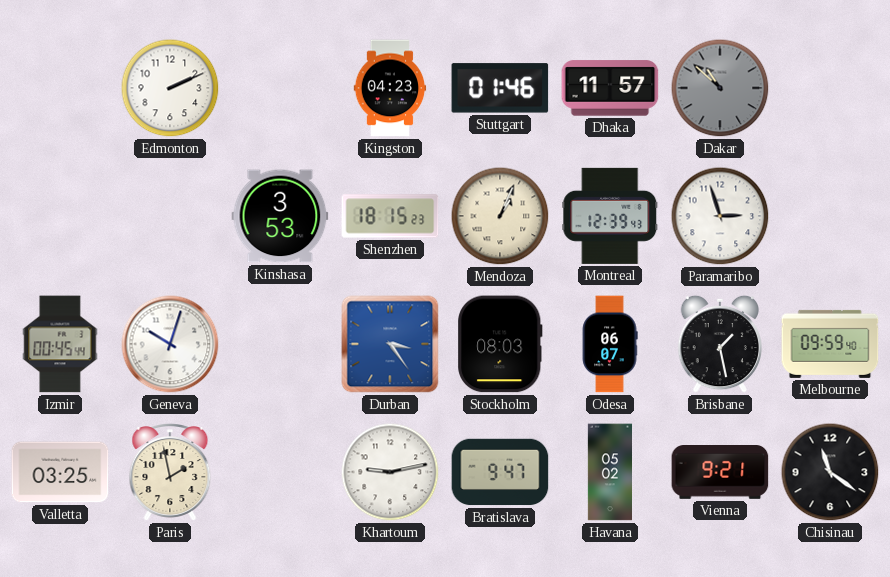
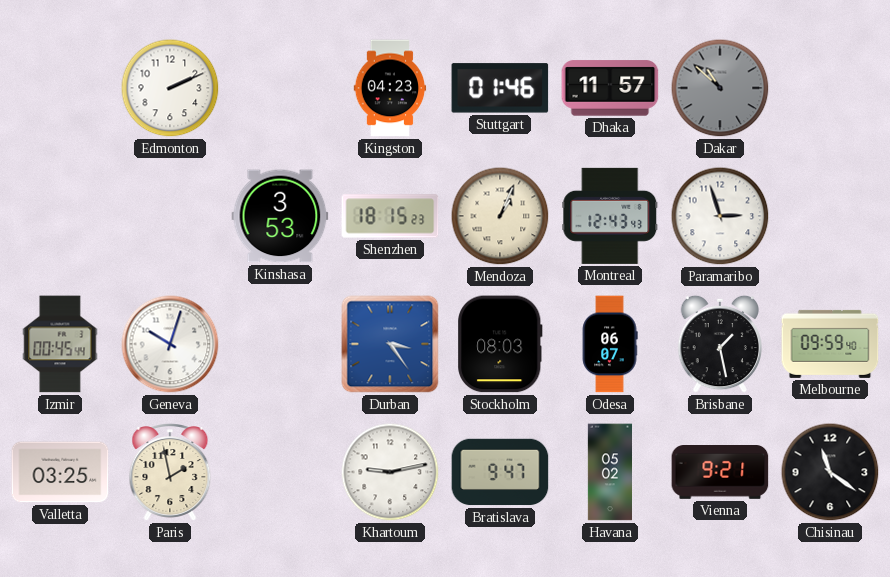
Montreal: 12:39 -> 12:43 (610, 216)
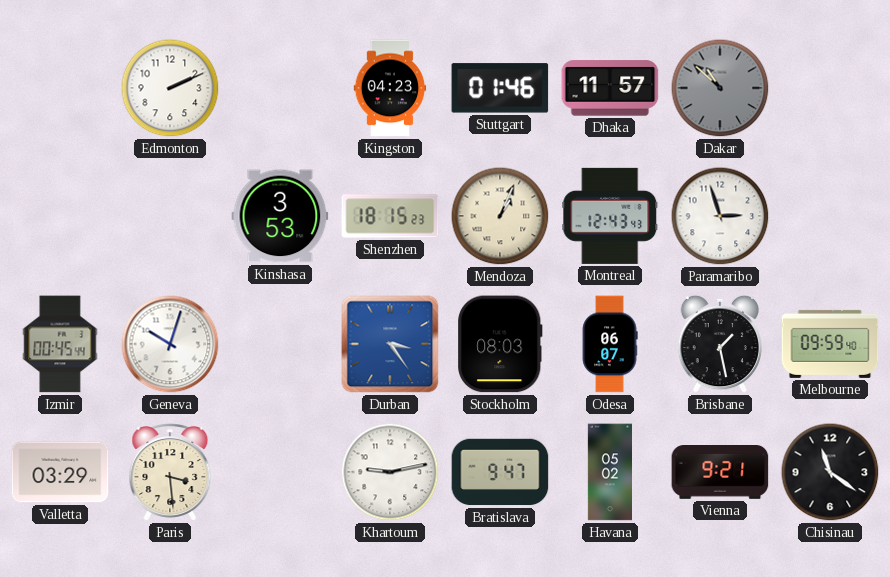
Valletta: 03:25 -> 03:29 (60, 472)
Paris: 1:58 -> 3:29 (170, 473)
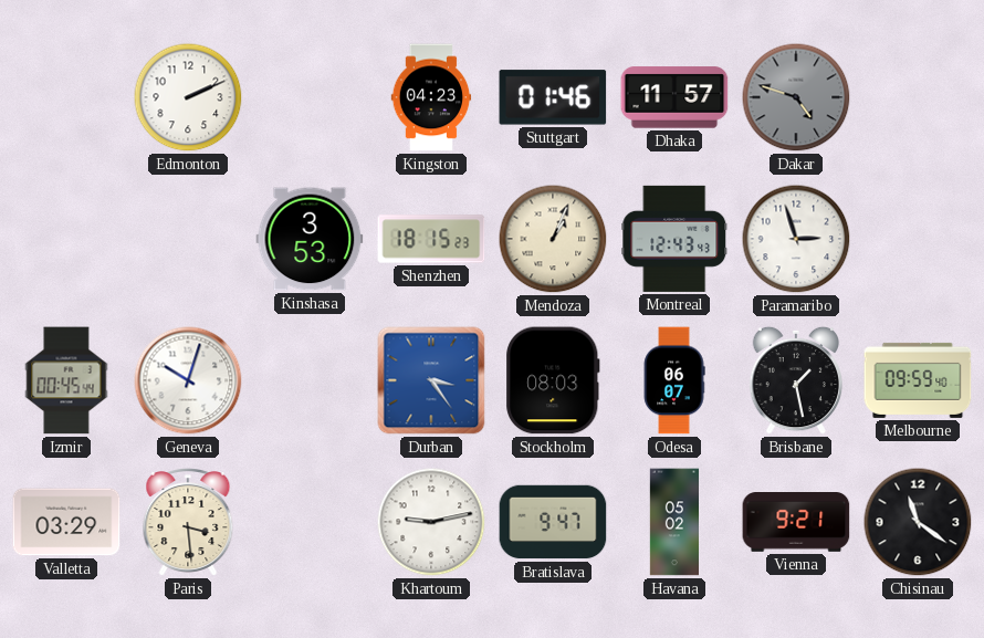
Dakar: 10:52 -> 4:48 (796, 97)
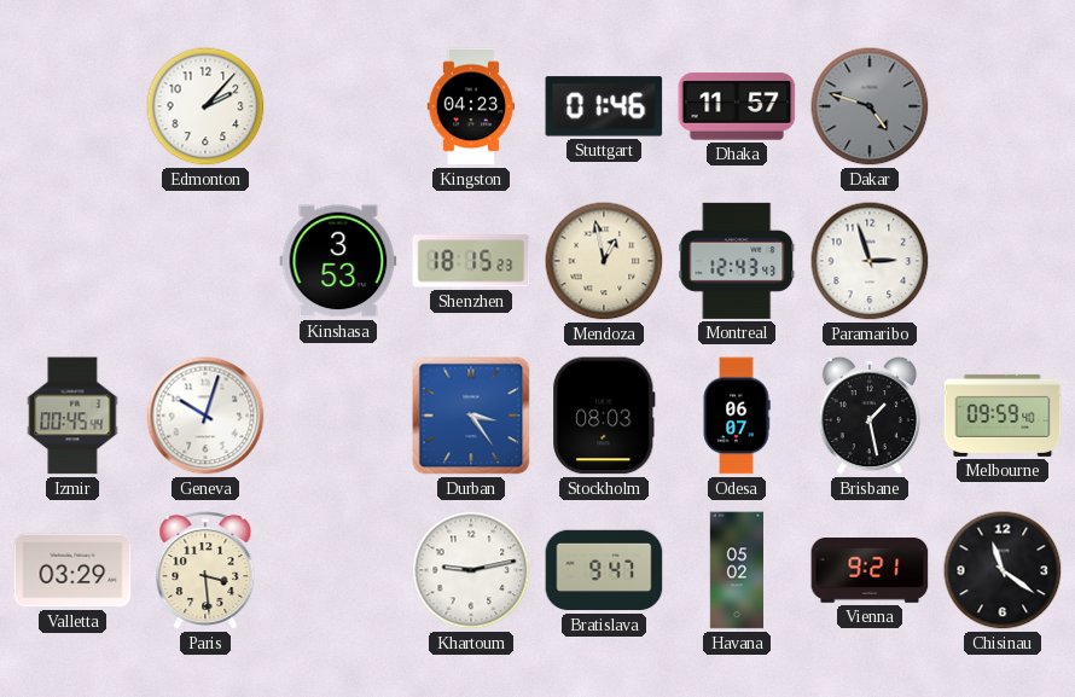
Edmonton: 2:11 -> 2:07 (205, 106)
Mendoza: 1:04 -> 12:58 (604, 261)
